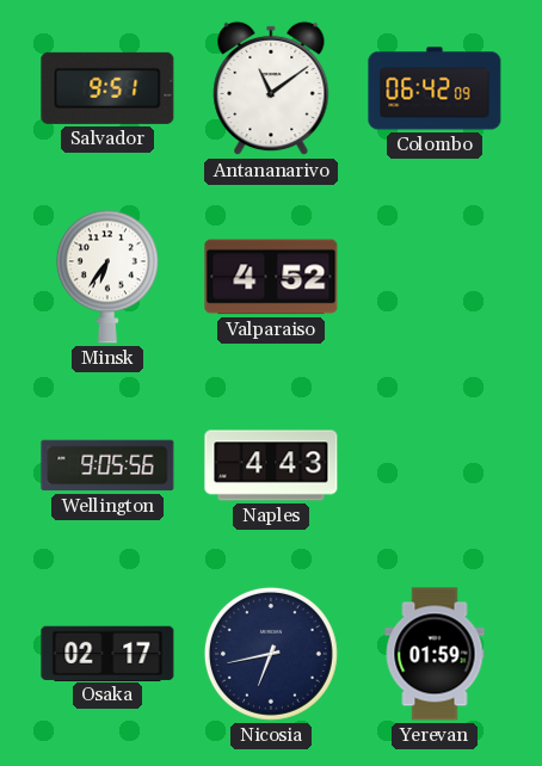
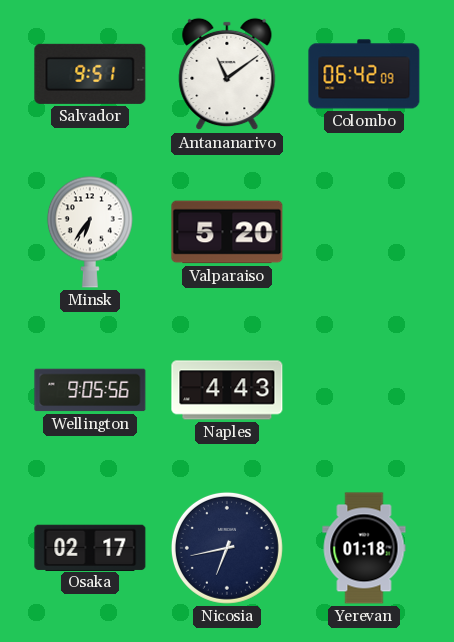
Valparaiso: 4:52 -> 5:20 (227, 232)
Yerevan: 01:59 -> 01:18 (364, 548)
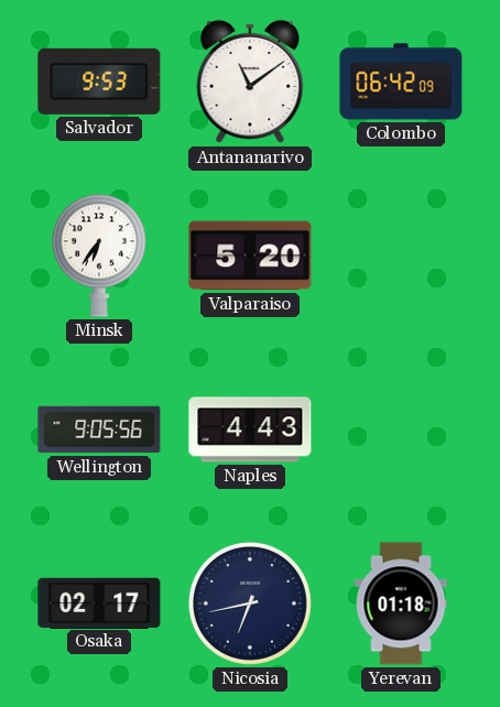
Salvador: 9:51 -> 9:53 (99, 81)
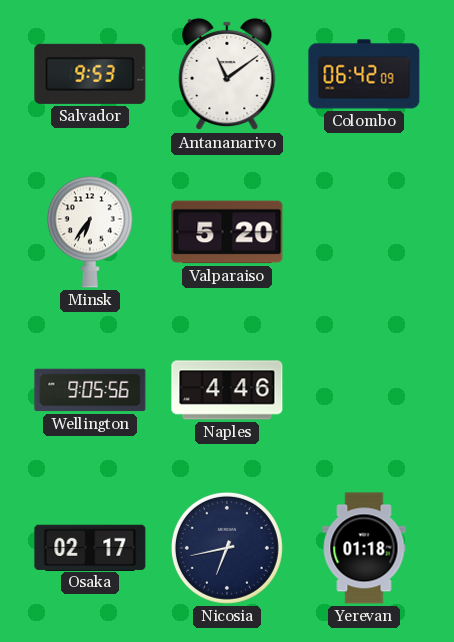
Naples: 4:43 -> 4:46 (227, 390)
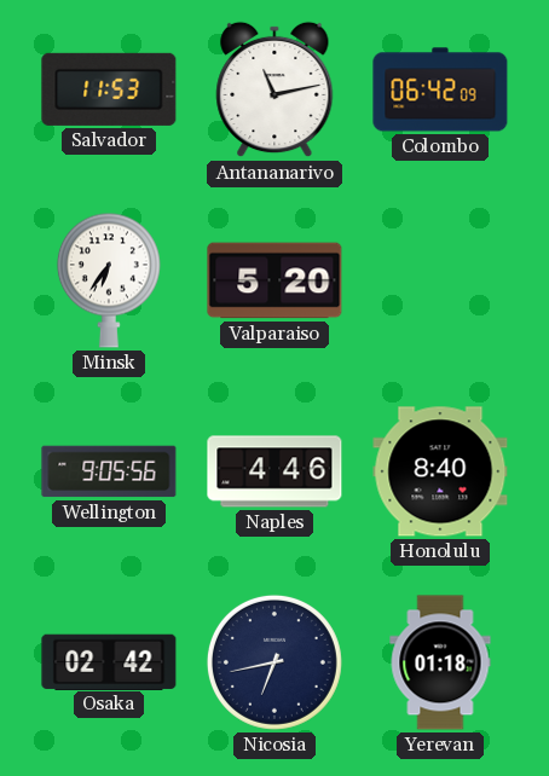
Salvador: 9:53 -> 11:53 (109, 89)
Antananarivo: 11:09 -> 11:13 (274, 89)
Honolulu: none -> 8:40 (440, 471)
Osaka: 02:17 -> 02:42 (109, 661)
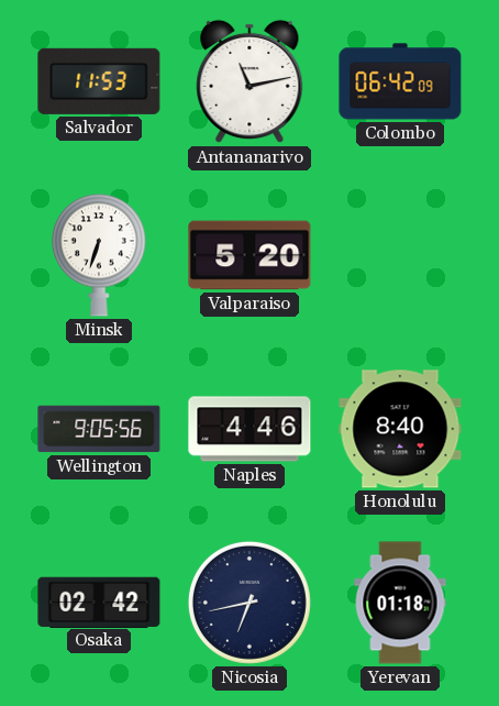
Minsk: 6:36 -> 6:33 (99, 255)
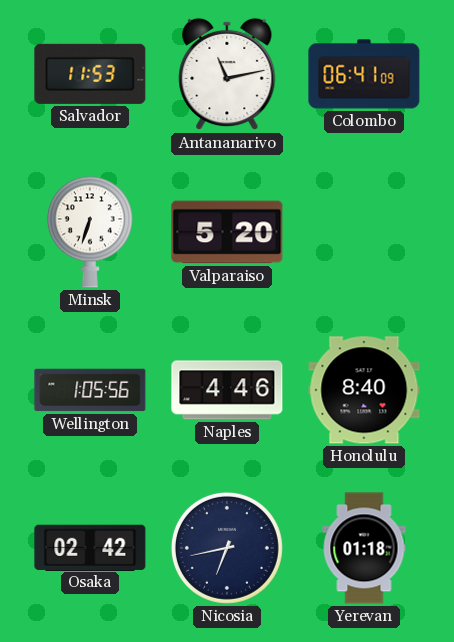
Colombo: 06:42 -> 06:41 (364, 74)
Wellington: 9:05 -> 1:05 (90, 390)
